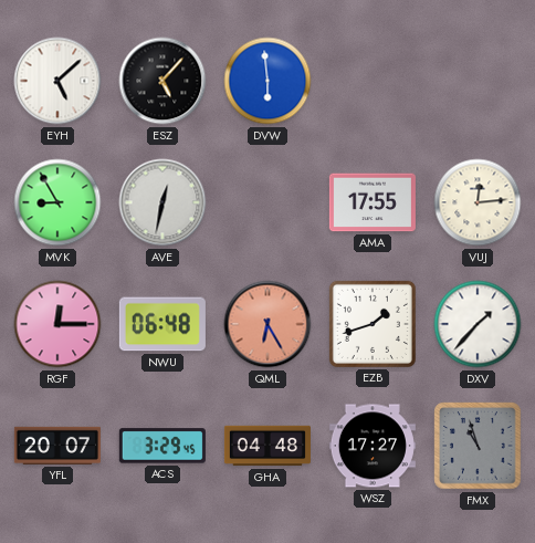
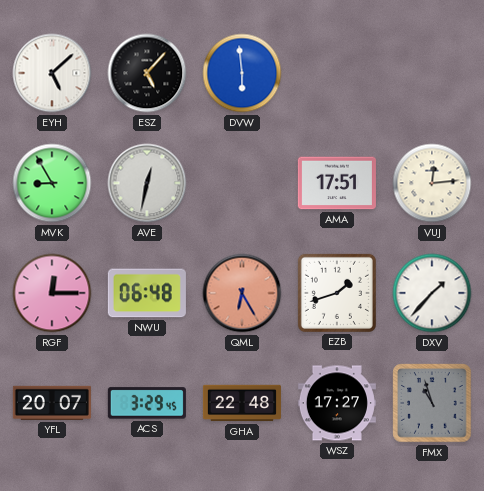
AMA: 17:55 -> 17:51 (337, 183)
GHA: 04:48 -> 22:48 (242, 403)
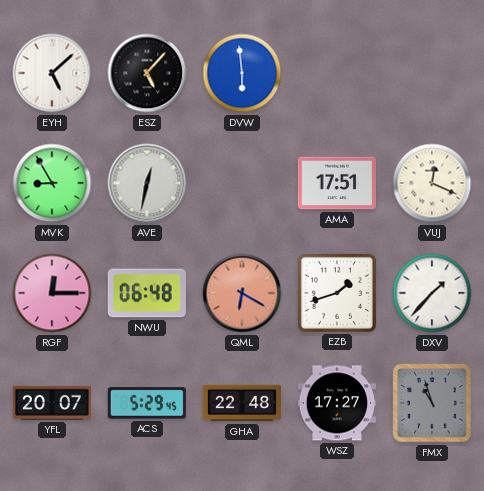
VUJ: 12:14 -> 12:19 (432, 183)
QML: 6:25 -> 6:20 (242, 293)
ACS: 3:29 -> 5:29 (147, 403)
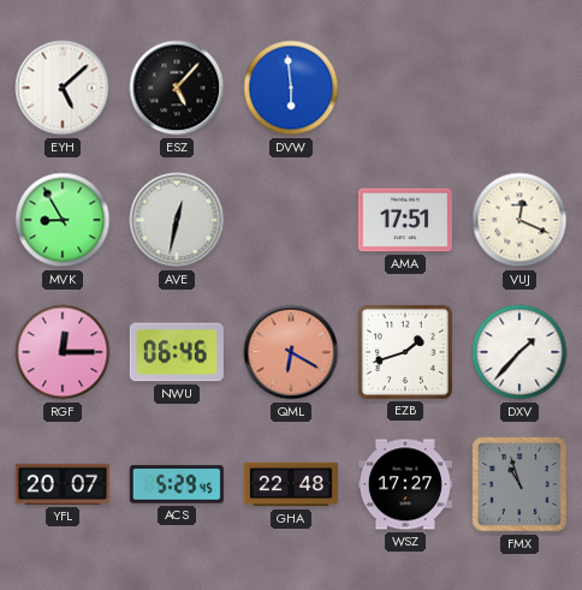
NWU: 06:48 -> 06:46 (177, 352)
